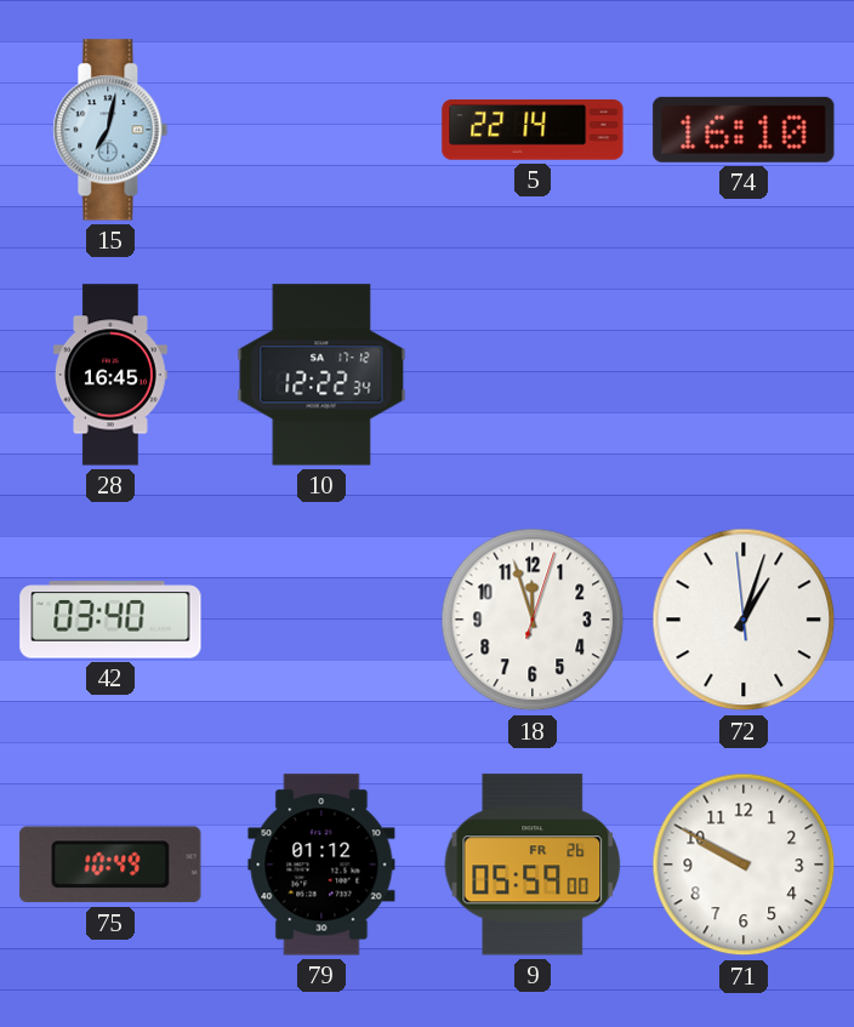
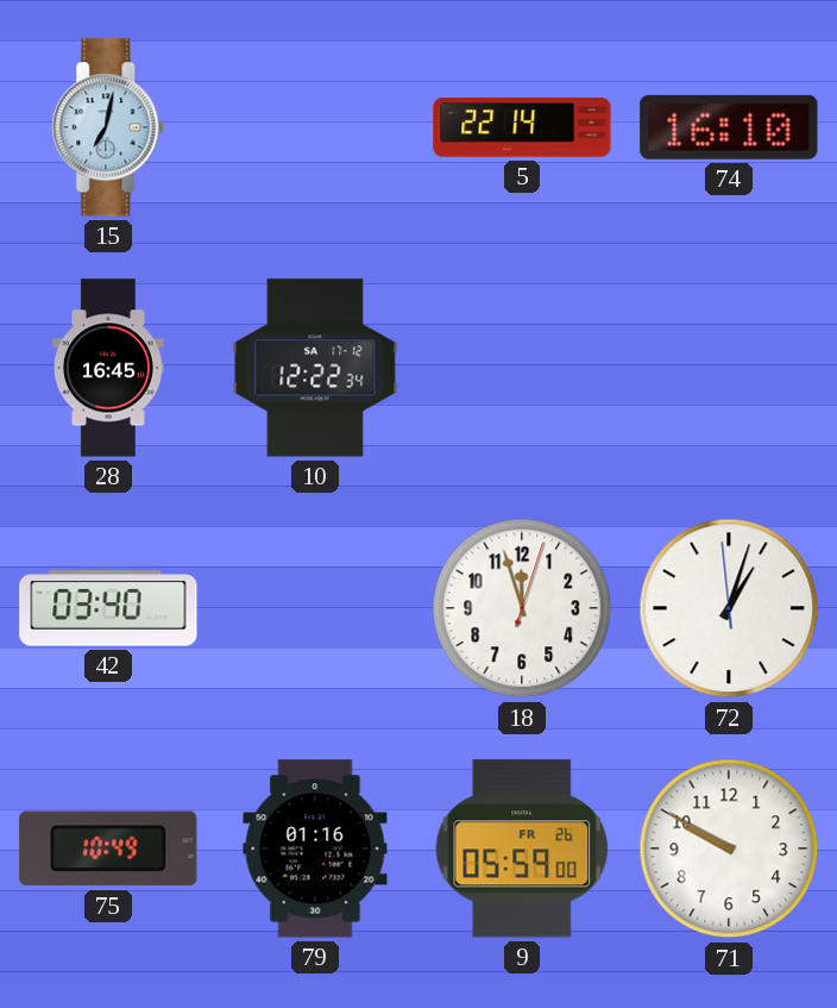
79: 01:12 -> 01:16 (315, 849)
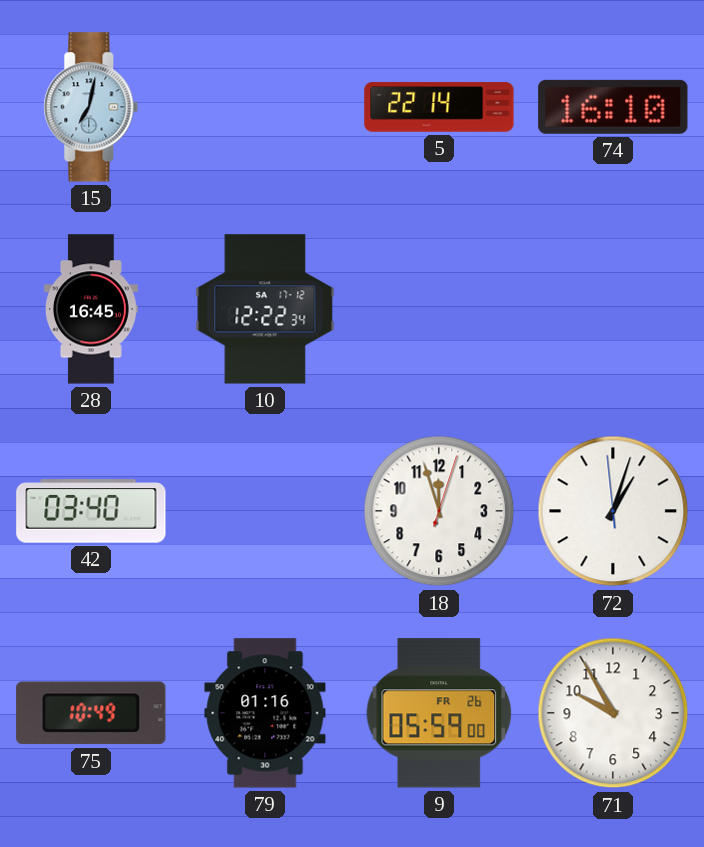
71: 9:50 -> 9:55 (613, 713)
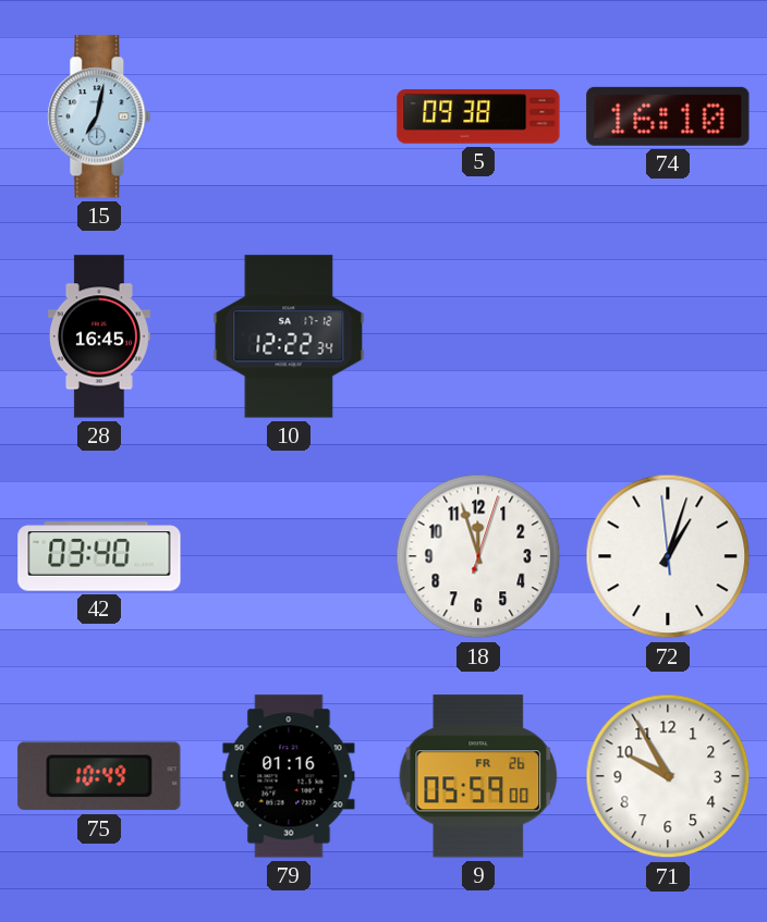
5: 22:14 -> 09:38 (478, 116)
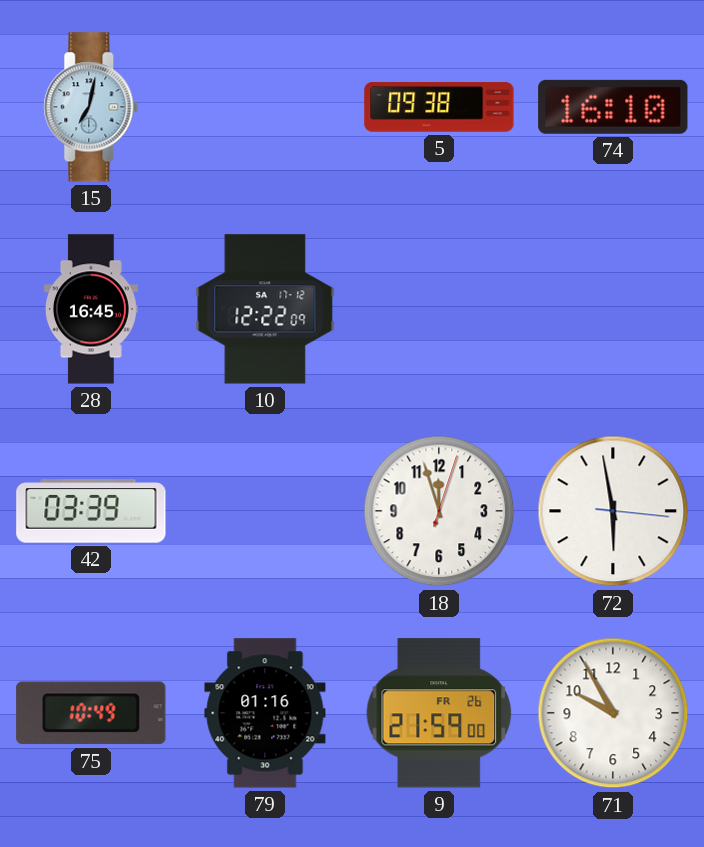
10: 12:22:34 -> 12:22:09 (265, 309)
42: 03:40 -> 03:39 (91, 511)
72: 1:02 -> 5:58 (613, 511)
9: 05:59 -> 21:59 (439, 713)
